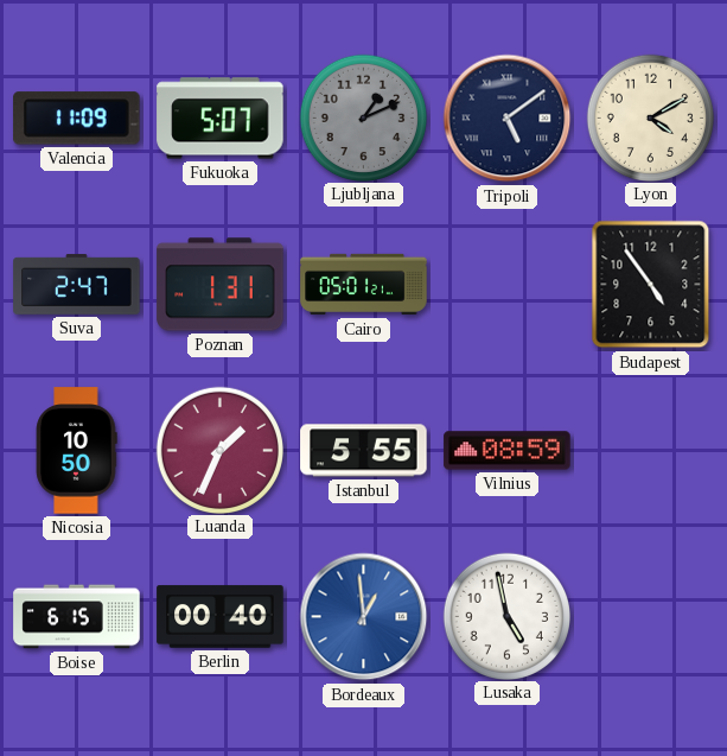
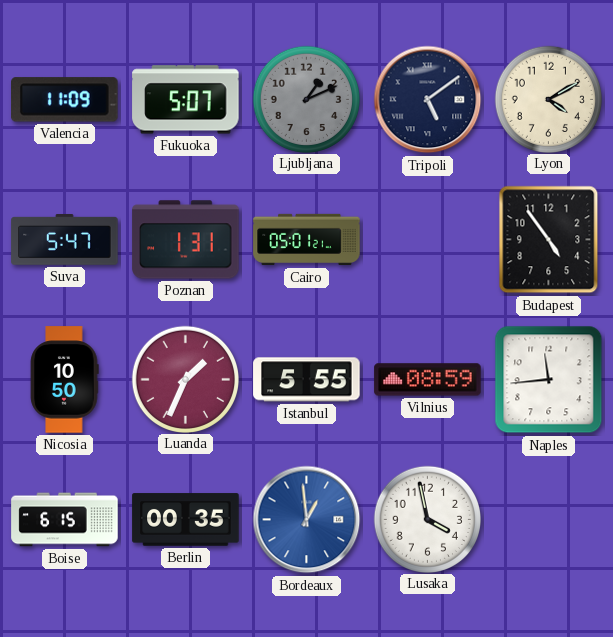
Suva: 2:47 -> 5:47 (65, 240)
Naples: none -> 11:44 (549, 380)
Berlin: 00:40 -> 00:35 (186, 520)
Lusaka: 4:58 -> 3:58 (427, 519)
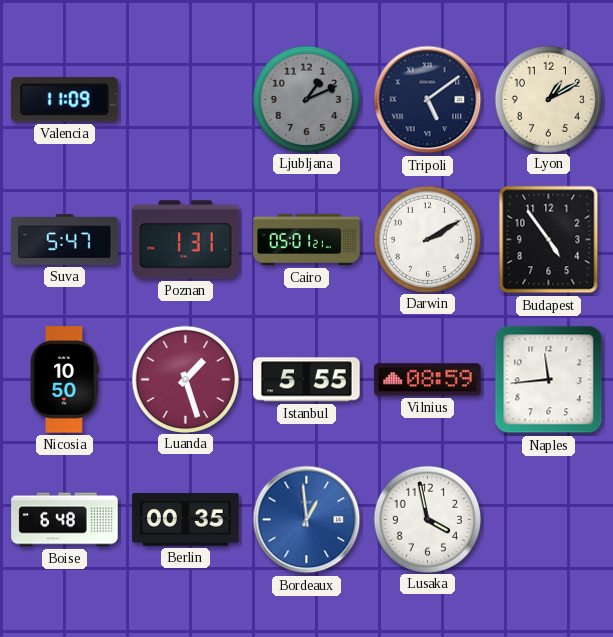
Fukuoka: 5:07 -> none (186, 100)
Lyon: 4:10 -> 1:10 (548, 99)
Darwin: none -> 2:10 (427, 239)
Luanda: 1:34 -> 1:27 (185, 379)
Boise: 6:15 -> 6:48 (65, 520)
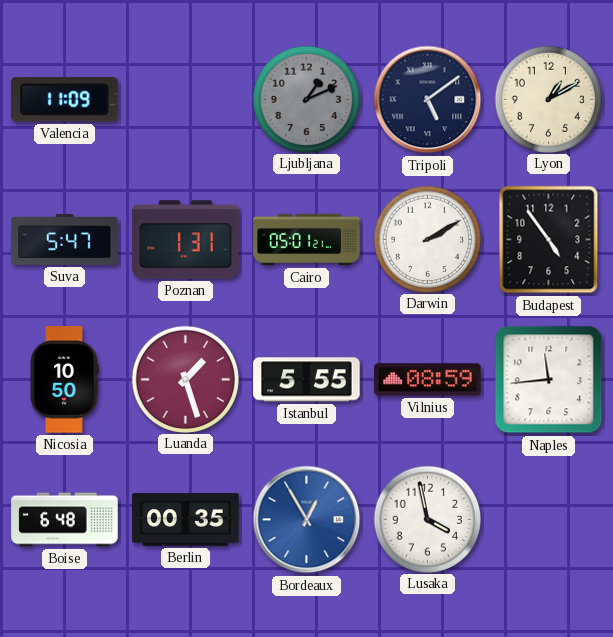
Bordeaux: 12:59 -> 12:55 (307, 520)
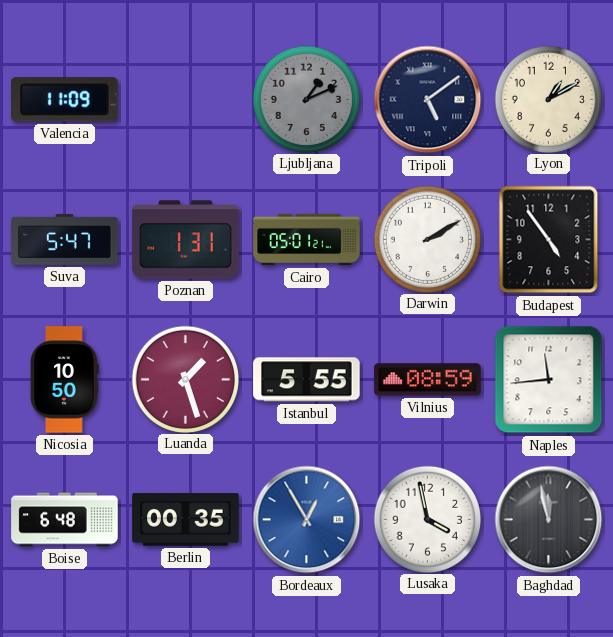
Baghdad: none -> 11:58 (549, 520)
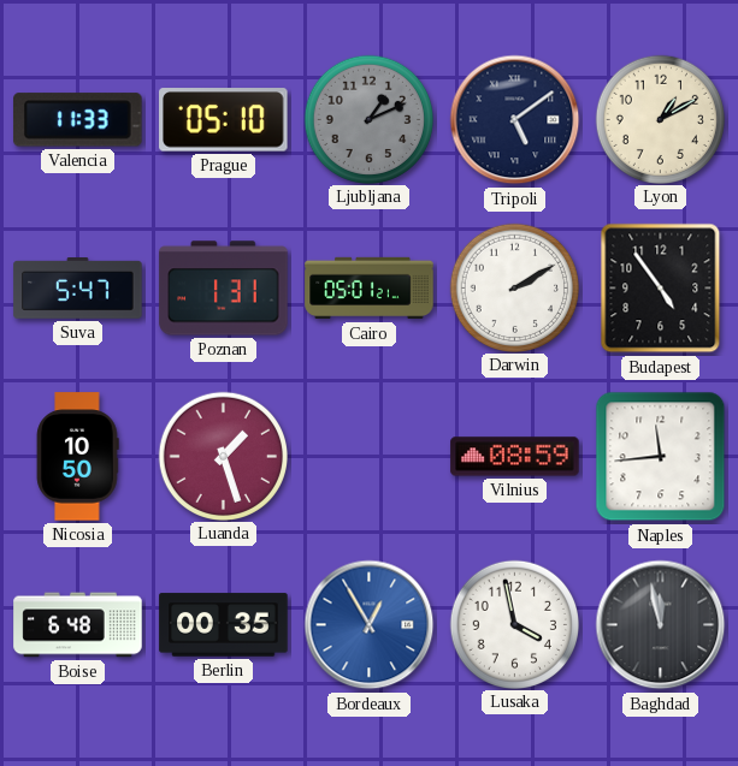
Valencia: 11:09 -> 11:33 (78, 120)
Prague: none -> 05:10 (224, 120)
Istanbul: 5:55 -> none (307, 380)
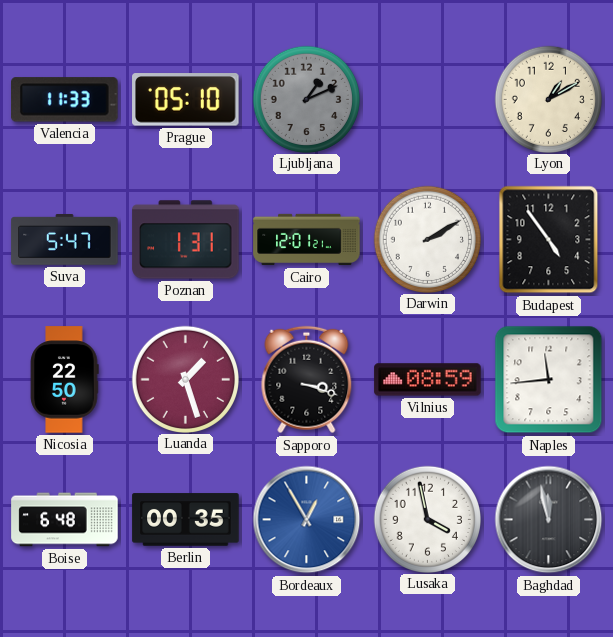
Tripoli: 5:09 -> none (515, 120)
Cairo: 05:01 -> 12:01 (307, 240)
Nicosia: 10:50 -> 22:50 (64, 380)
Sapporo: none -> 3:18 (307, 380)
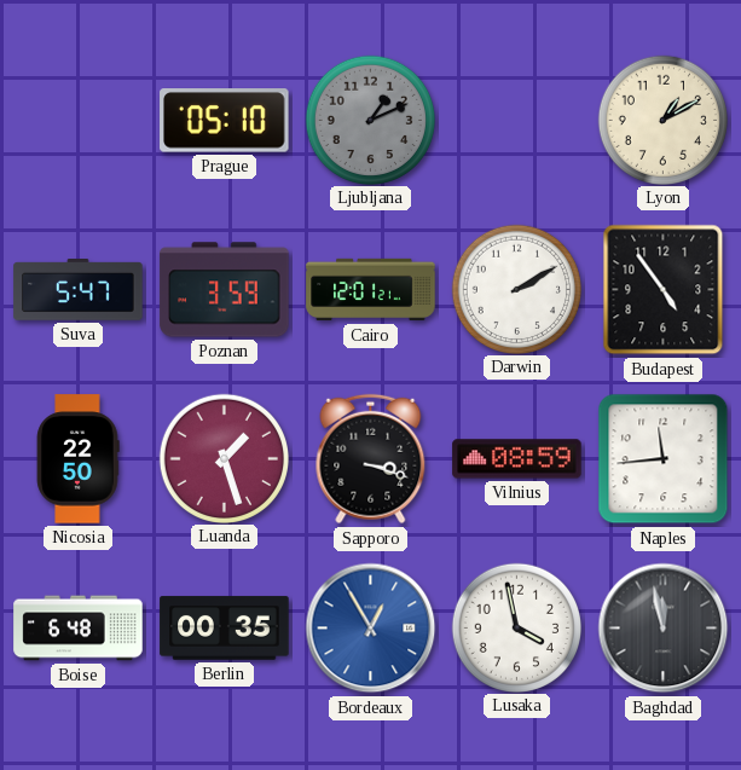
Valencia: 11:33 -> none (65, 100)
Poznan: 1:31 -> 3:59 (225, 290)
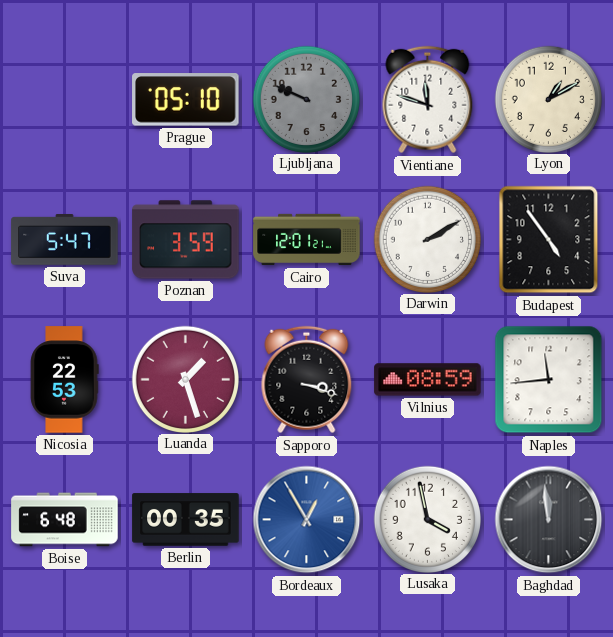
Ljubljana: 1:11 -> 9:49 (306, 99)
Vientiane: none -> 11:48 (428, 100)
Nicosia: 22:50 -> 22:53 (64, 380)
Baghdad: 11:58 -> 11:59 (549, 520)
